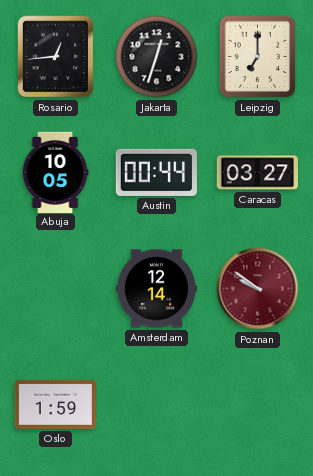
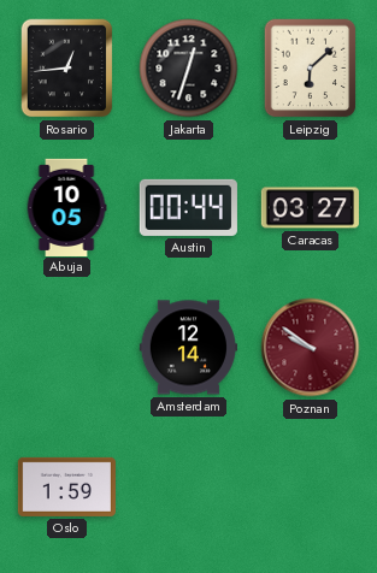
Leipzig: 7:00 -> 6:08 (311, 69)
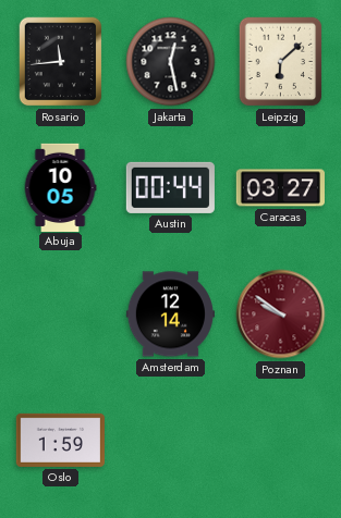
Rosario: 12:44 -> 11:44 (61, 62)
Jakarta: 12:33 -> 12:28 (171, 62)
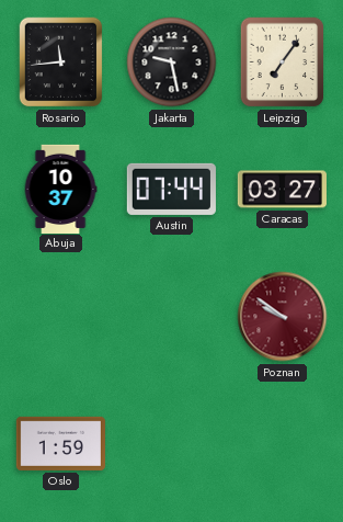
Jakarta: 12:28 -> 9:28 (172, 63)
Leipzig: 6:08 -> 7:06 (283, 63)
Abuja: 10:05 -> 10:37 (60, 189)
Austin: 00:44 -> 07:44 (171, 189)
Amsterdam: 12:14 -> none (170, 314)
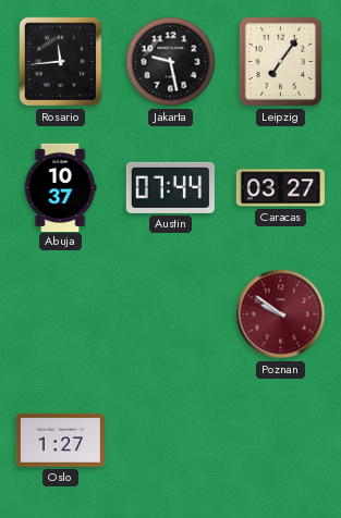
Oslo: 1:59 -> 1:27 (60, 440)
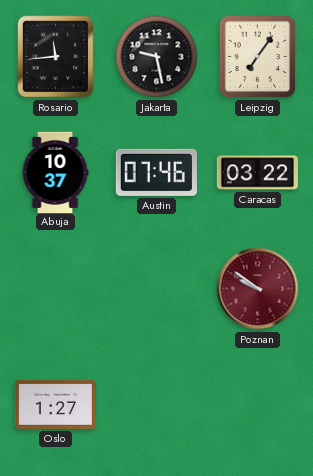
Austin: 07:44 -> 07:46 (156, 172)
Caracas: 03:27 -> 03:22 (257, 173)
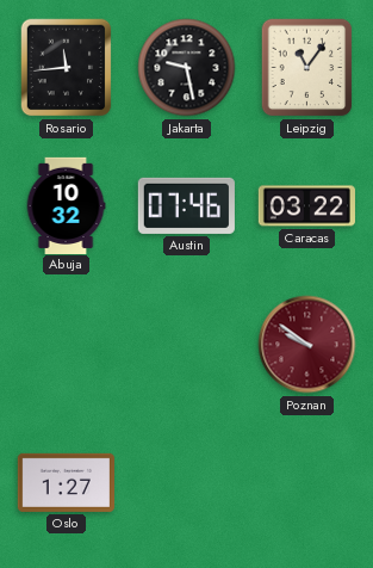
Leipzig: 7:06 -> 11:06 (307, 68)
Abuja: 10:37 -> 10:32 (66, 205)
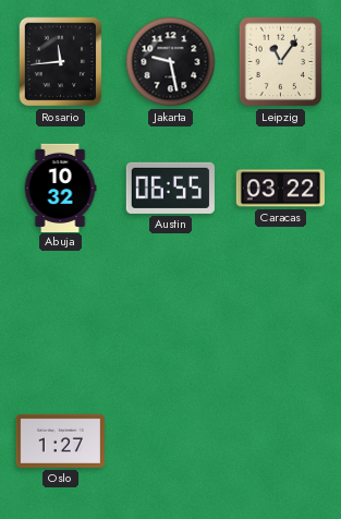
Austin: 07:46 -> 06:55 (170, 188)
Poznan: 9:51 -> none (307, 345)
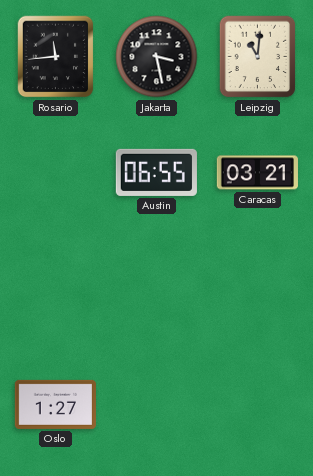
Jakarta: 9:28 -> 3:28 (157, 57)
Leipzig: 11:06 -> 11:01 (258, 57)
Abuja: 10:32 -> none (60, 188)
Caracas: 03:22 -> 03:21 (257, 173)
